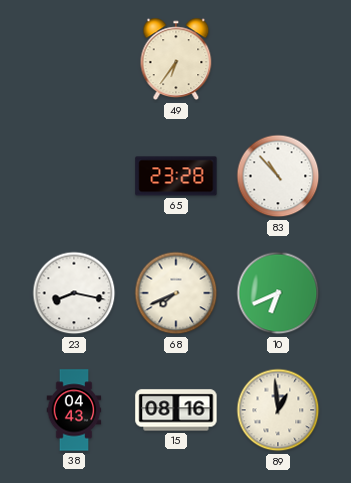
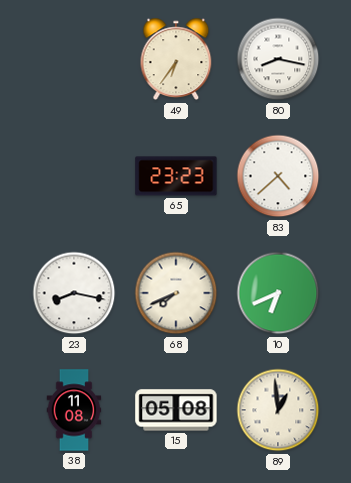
80: none -> 8:17 (278, 59)
65: 23:28 -> 23:23 (176, 176)
83: 10:53 -> 4:38 (278, 176)
38: 04:43 -> 11:08 (74, 410)
15: 08:16 -> 05:08 (176, 410)
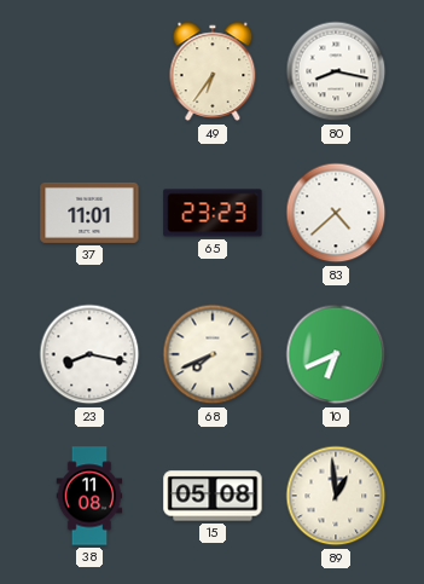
37: none -> 11:01 (89, 213)
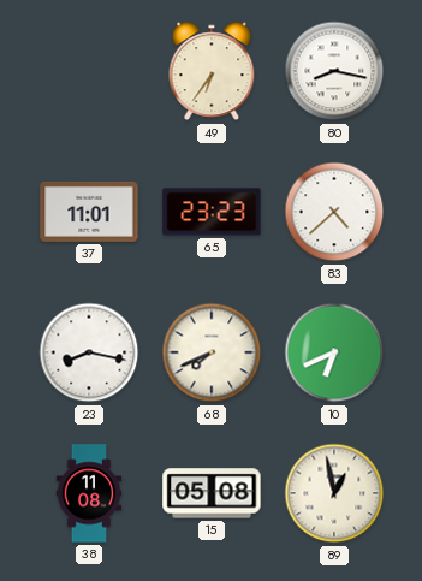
89: 12:59 -> 12:58 (334, 493)
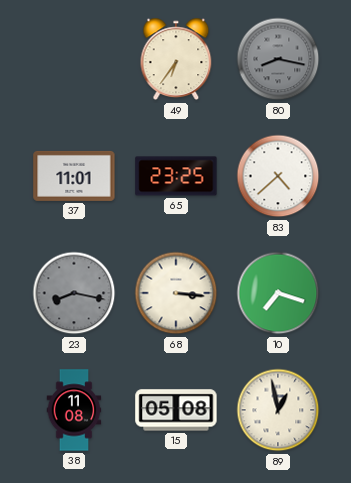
80 dial: white -> grey (278, 59)
65: 23:23 -> 23:25 (176, 176)
23 dial: white -> grey (74, 293)
68: 7:41 -> 3:16 (176, 293)
10: 6:41 -> 7:18 (278, 293)
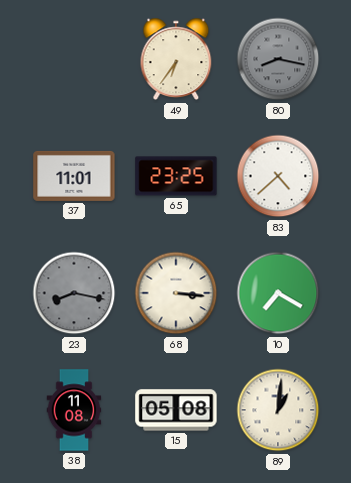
10: 7:18 -> 7:20 (278, 293)
89: 12:58 -> 1:01 (278, 410)
